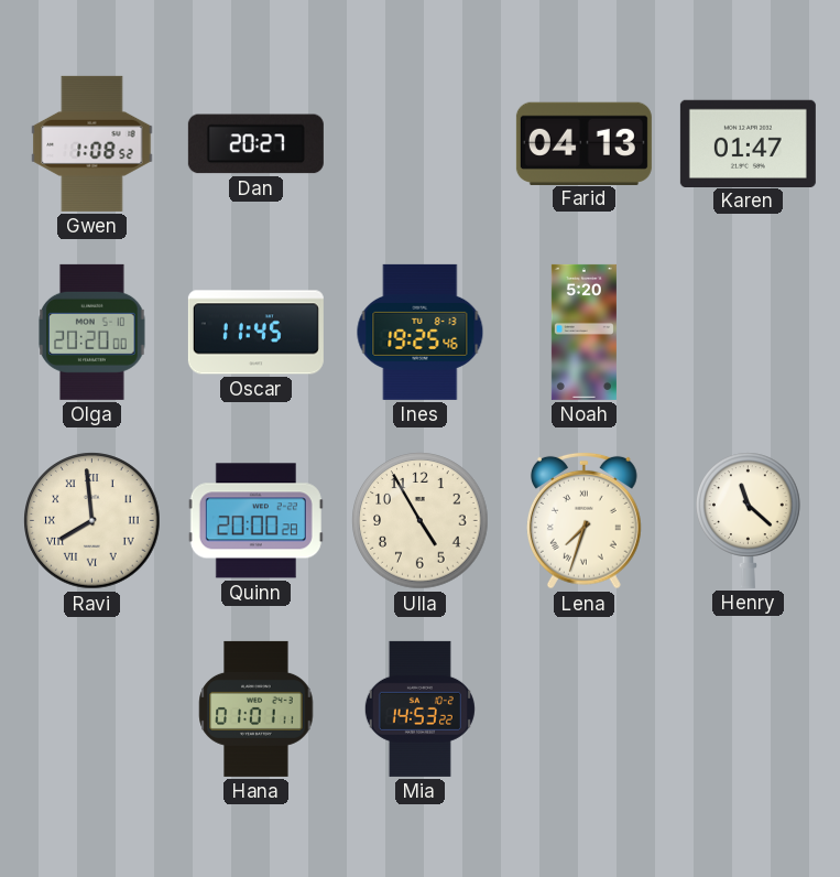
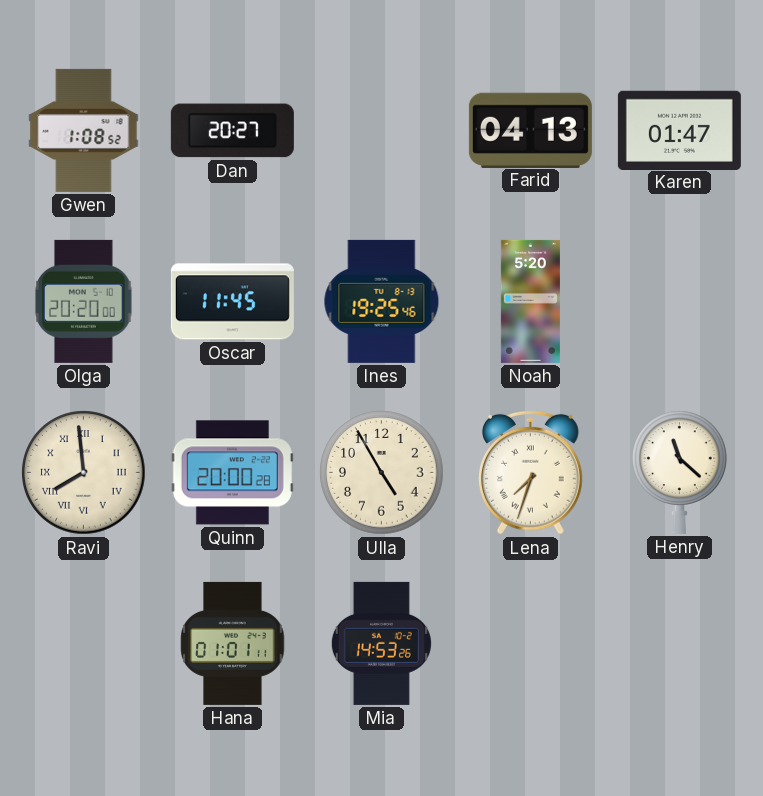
Mia: 14:53:22 -> 14:53:26 (381, 643)
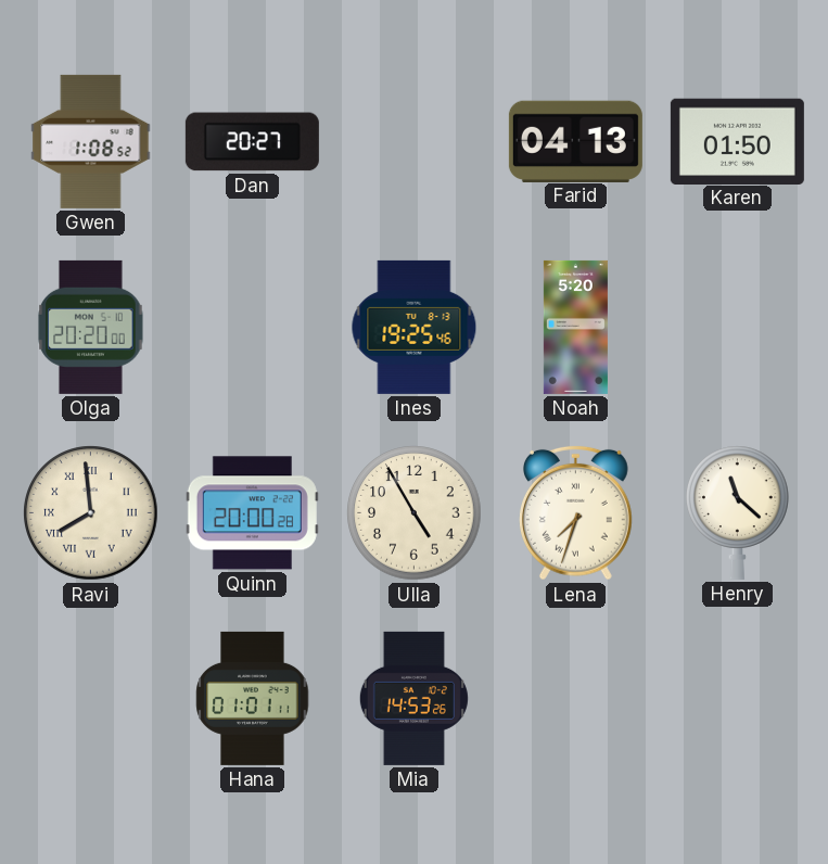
Karen: 01:47 -> 01:50 (737, 141)
Oscar: 11:45 -> none (232, 302)
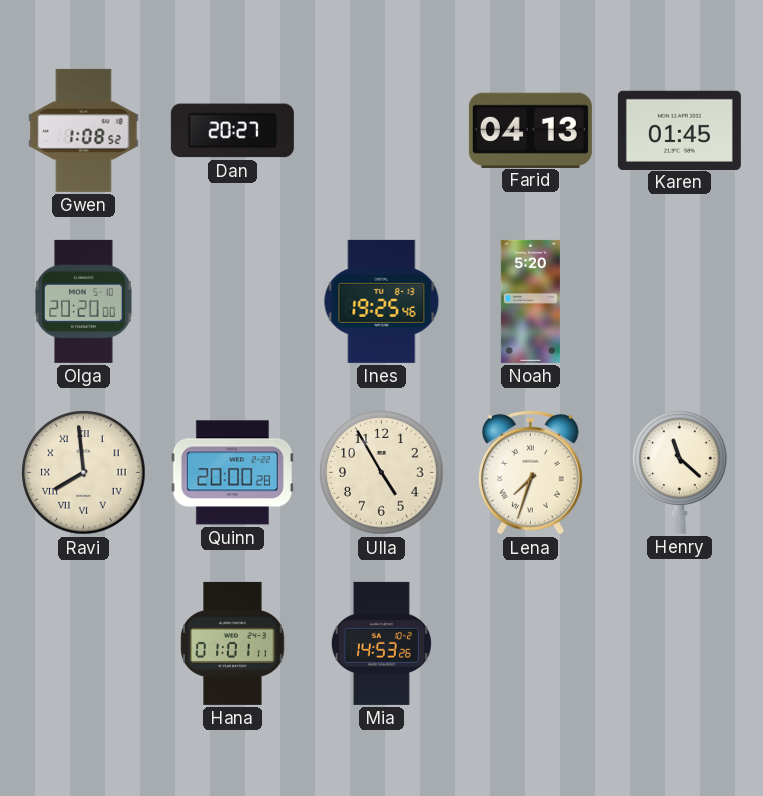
Karen: 01:50 -> 01:45 (679, 130)
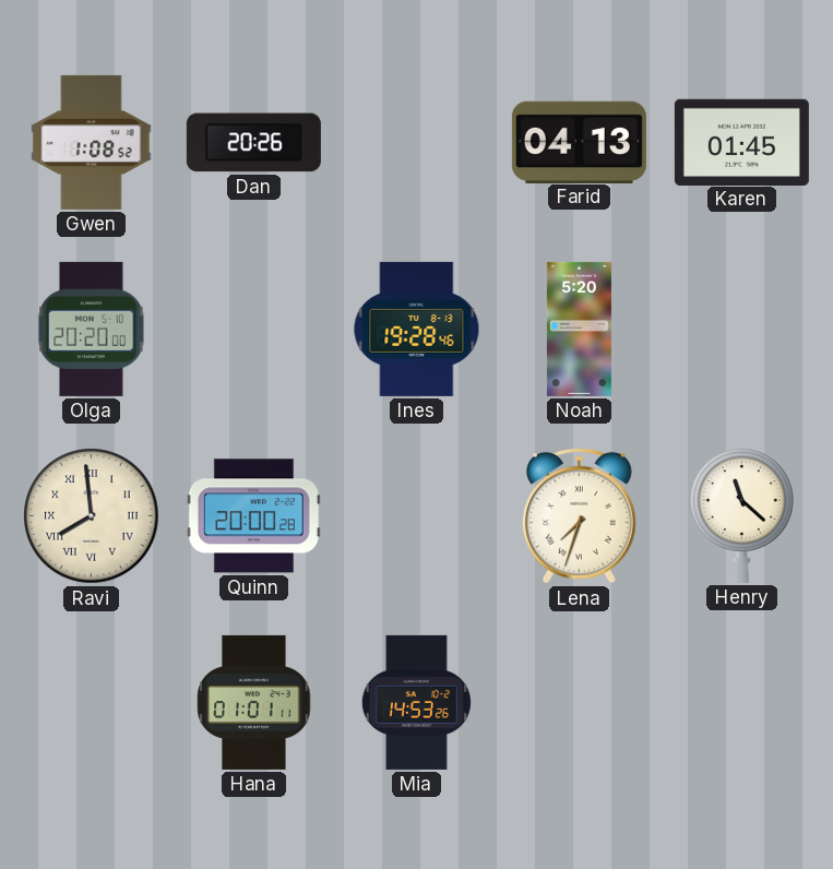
Dan: 20:27 -> 20:26 (253, 143)
Ines: 19:25 -> 19:28 (417, 329)
Ulla: 4:55 -> none (382, 473)
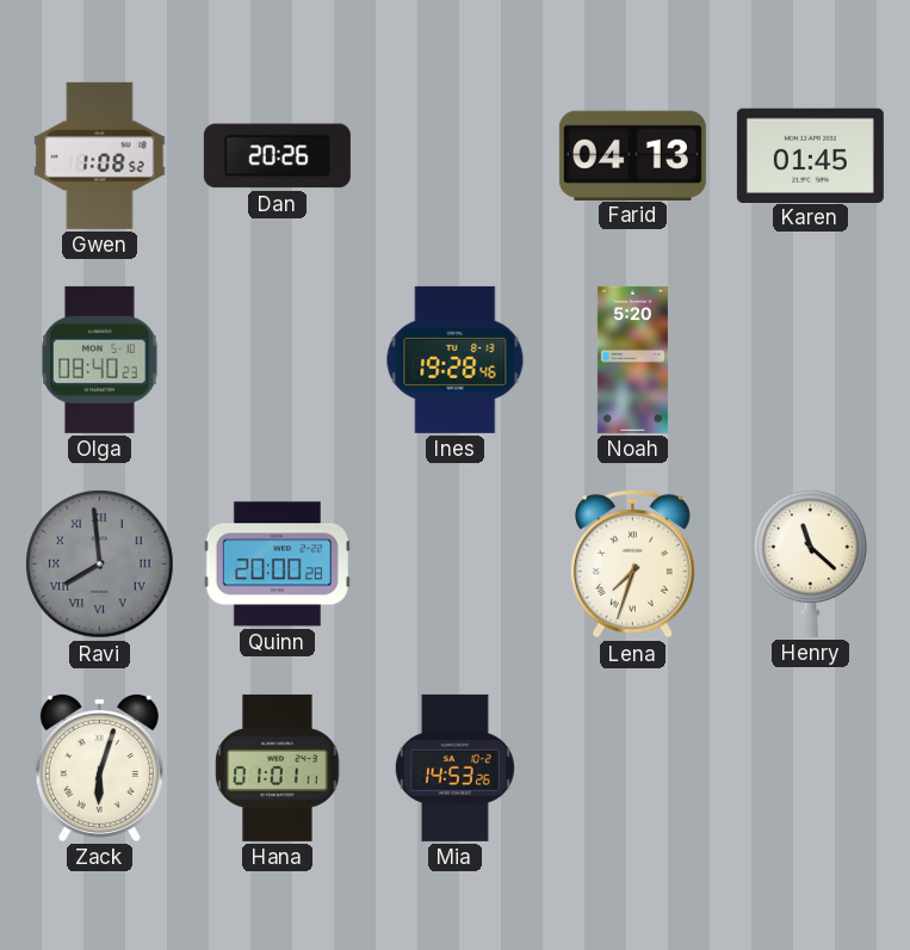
Olga: 20:20 -> 08:40 (100, 359)
Ravi dial: cream -> grey (100, 565)
Zack: none -> 6:03 (99, 767)
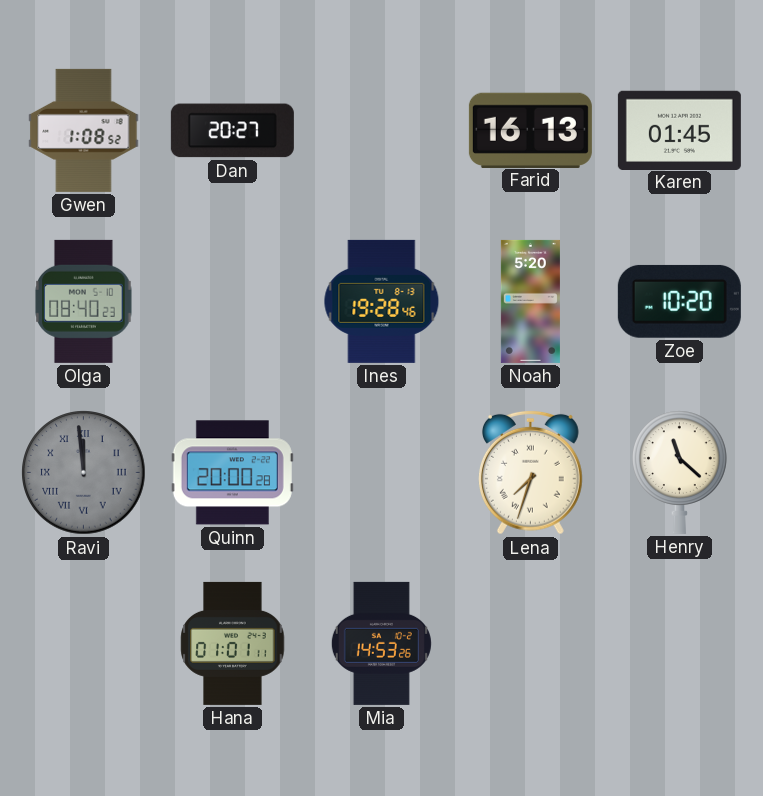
Dan: 20:26 -> 20:27 (232, 131)
Farid: 04:13 -> 16:13 (530, 130)
Zoe: none -> 10:20 (679, 301)
Ravi: 7:59 -> 11:59 (84, 473)
Zack: 6:03 -> none (99, 767)
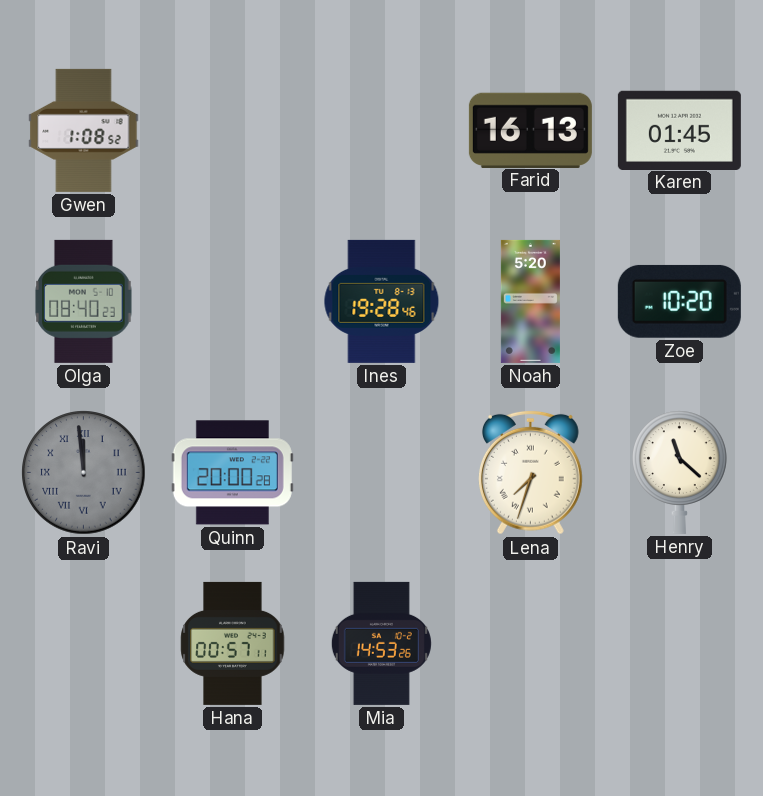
Dan: 20:27 -> none (232, 131)
Hana: 01:01 -> 00:57 (233, 643)
